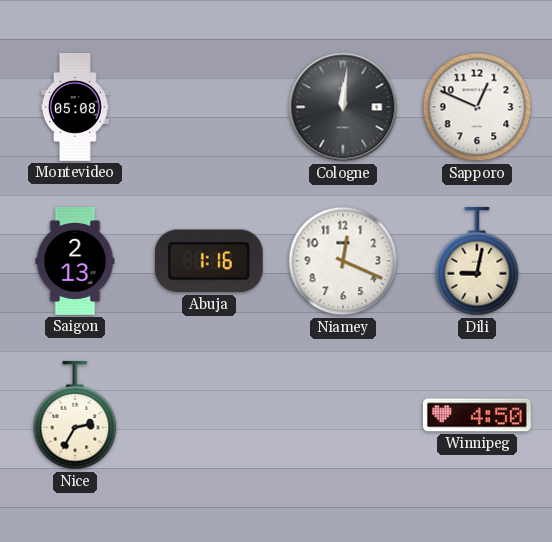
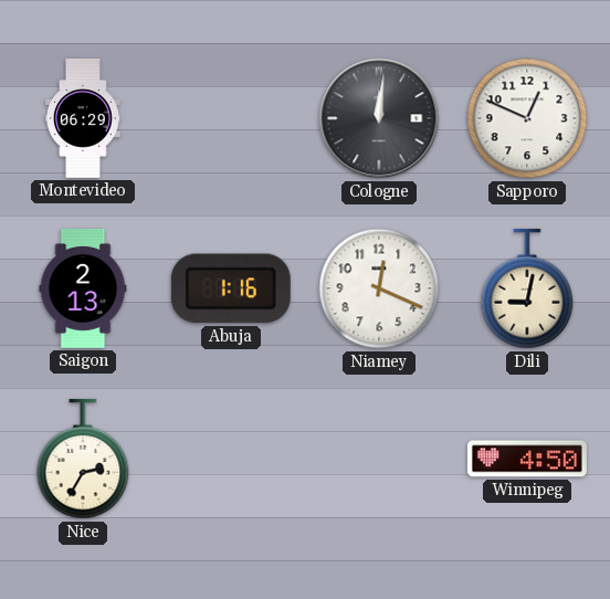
Montevideo: 05:08 -> 06:29 (83, 118)
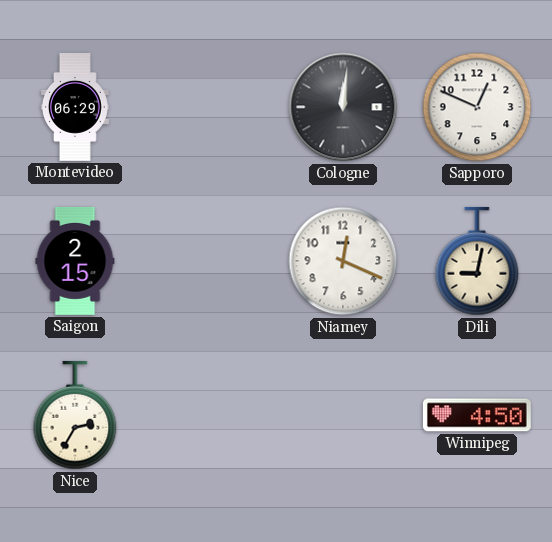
Saigon: 2:13 -> 2:15 (75, 261)
Abuja: 1:16 -> none (231, 288)
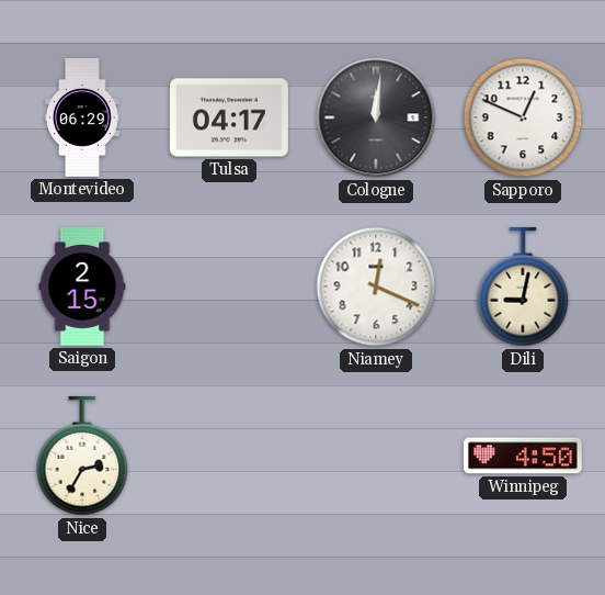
Tulsa: none -> 04:17 (229, 117)
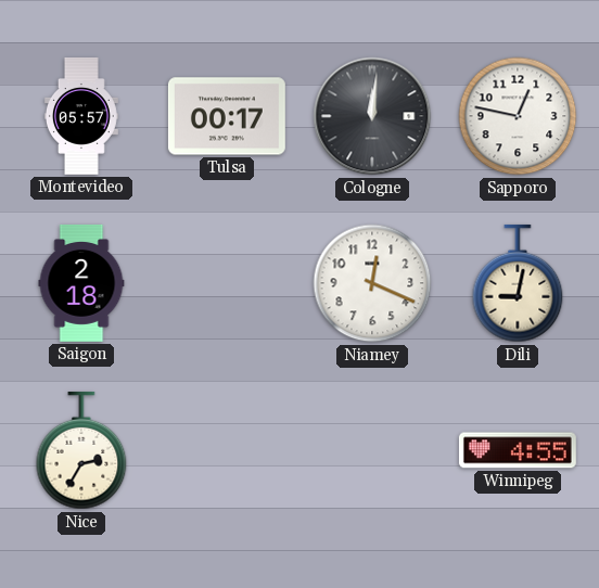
Montevideo: 06:29 -> 05:57 (81, 116)
Tulsa: 04:17 -> 00:17 (227, 116)
Sapporo: 12:49 -> 12:47 (518, 116)
Saigon: 2:15 -> 2:18 (81, 283)
Winnipeg: 4:50 -> 4:55 (518, 450)
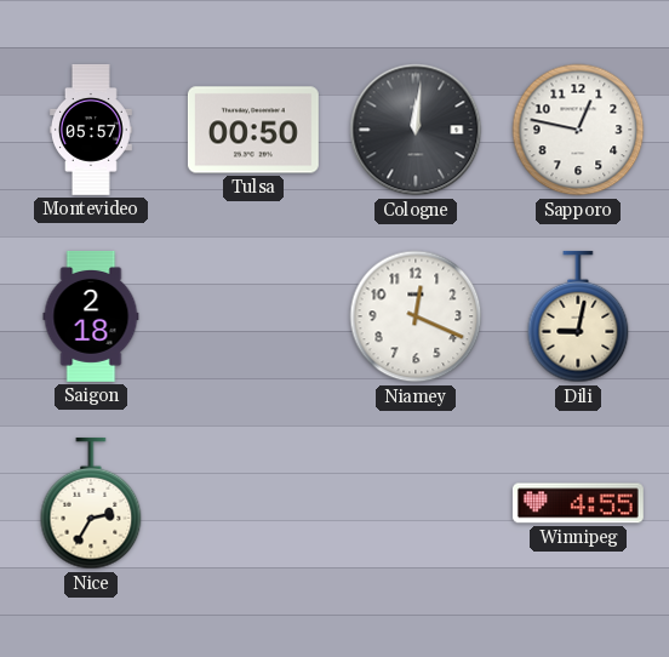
Tulsa: 00:17 -> 00:50 (253, 130)
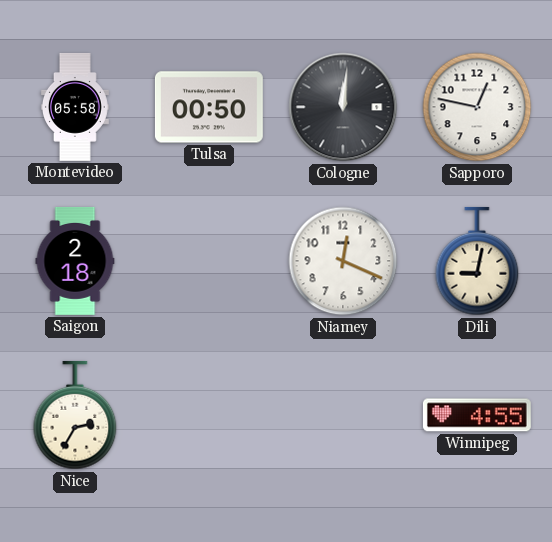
Montevideo: 05:57 -> 05:58 (75, 107)
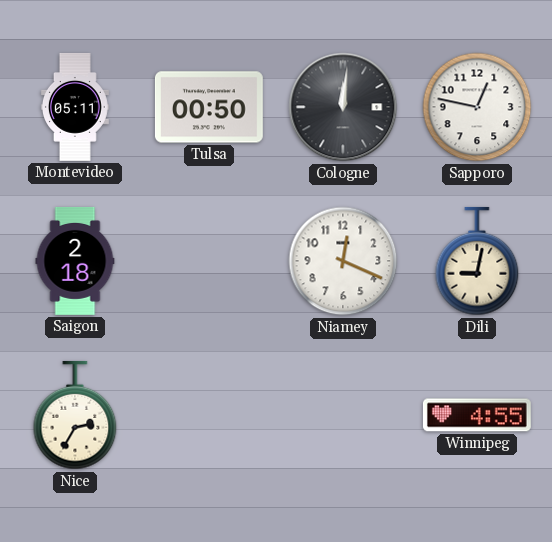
Montevideo: 05:58 -> 05:11 (75, 107)
